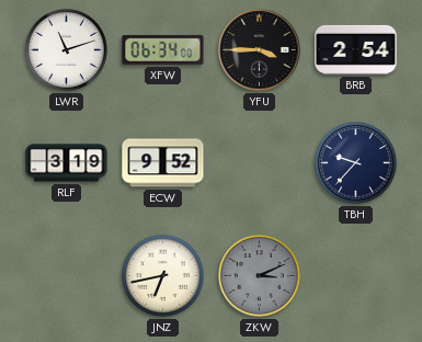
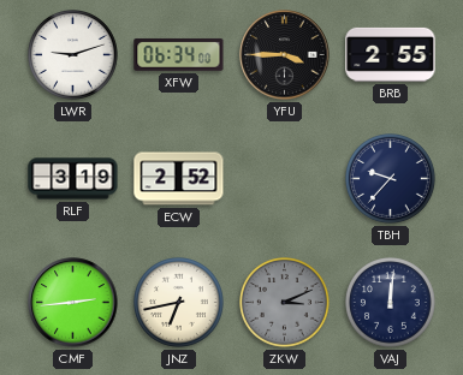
LWR: 11:12 -> 9:12 (73, 55)
BRB: 2:54 -> 2:55 (391, 54)
ECW: 9:52 -> 2:52 (179, 179)
CMF: none -> 2:44 (73, 303)
VAJ: none -> 12:01 (391, 303)
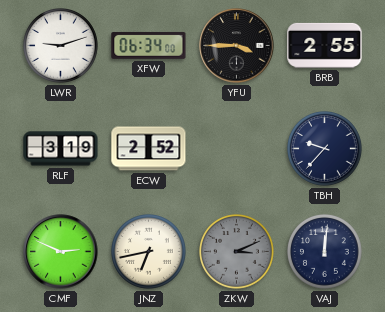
CMF: 2:44 -> 2:49 (61, 252)
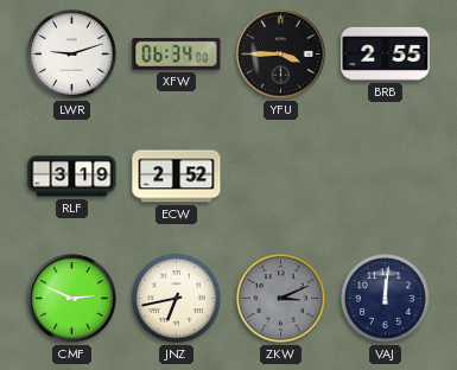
TBH: 9:37 -> none (325, 149)
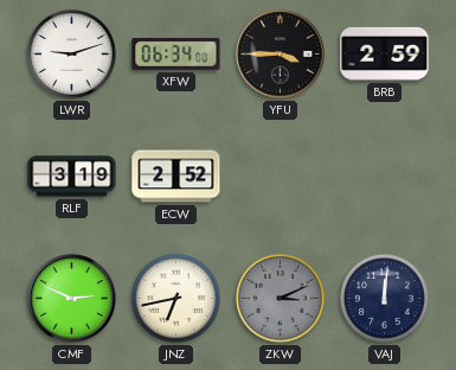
BRB: 2:55 -> 2:59 (385, 53)
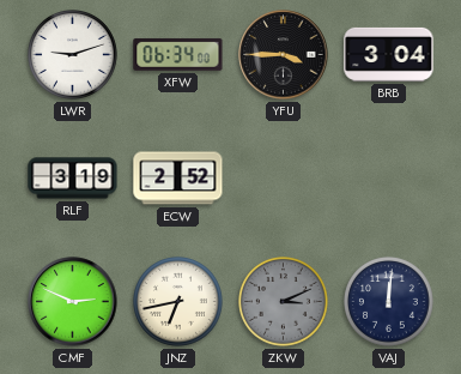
BRB: 2:59 -> 3:04 (389, 54)
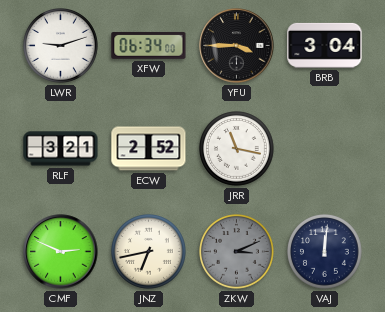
RLF: 3:19 -> 3:21 (61, 149)
JRR: none -> 11:17 (237, 149)
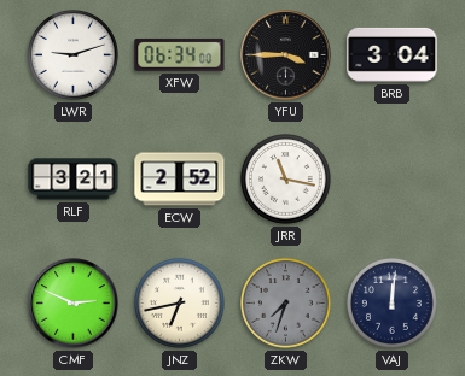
ZKW: 3:11 -> 7:33 (286, 304)
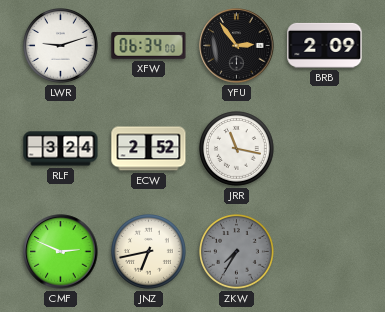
YFU: 3:45 -> 2:54 (237, 46)
BRB: 3:04 -> 2:09 (325, 45)
RLF: 3:21 -> 3:24 (61, 149)
ZKW: 7:33 -> 7:35 (237, 252)
VAJ: 12:01 -> none (393, 304)
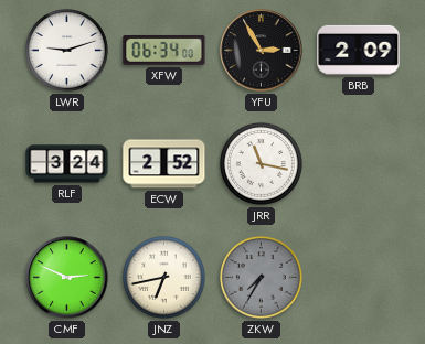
YFU: 2:54 -> 2:55 (262, 51)
